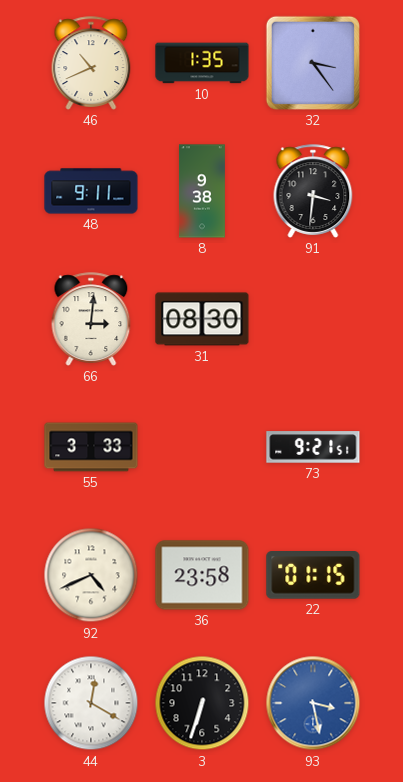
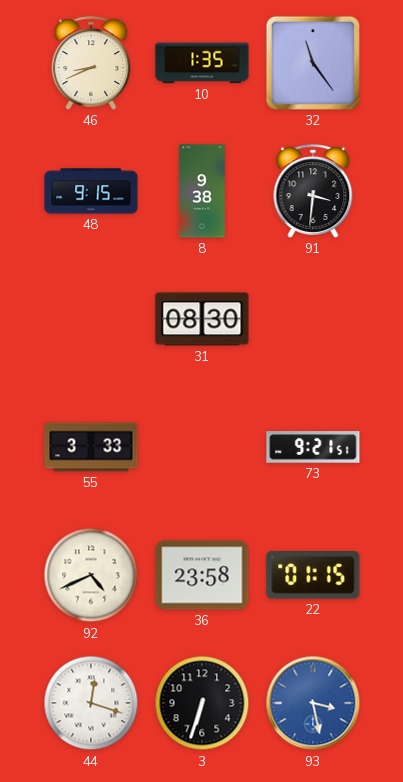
46: 10:41 -> 8:41 (91, 63)
32: 3:24 -> 11:24 (313, 63)
48: 9:11 -> 9:15 (91, 191)
66: 3:01 -> none (91, 319)
44: 12:20 -> 12:18 (91, 703)
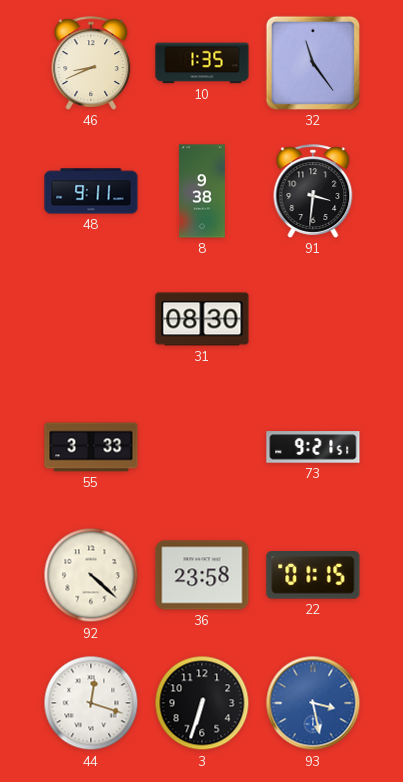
48: 9:15 -> 9:11 (91, 191)
92: 4:41 -> 4:22 (91, 575)
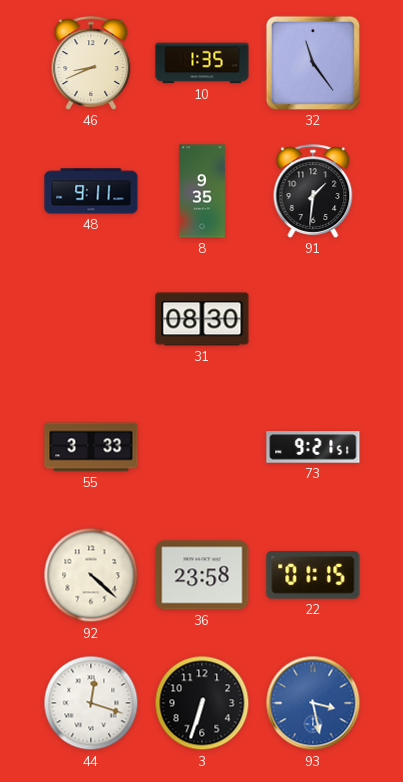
8: 9:38 -> 9:35 (202, 191)
91: 3:31 -> 1:31 (313, 191)
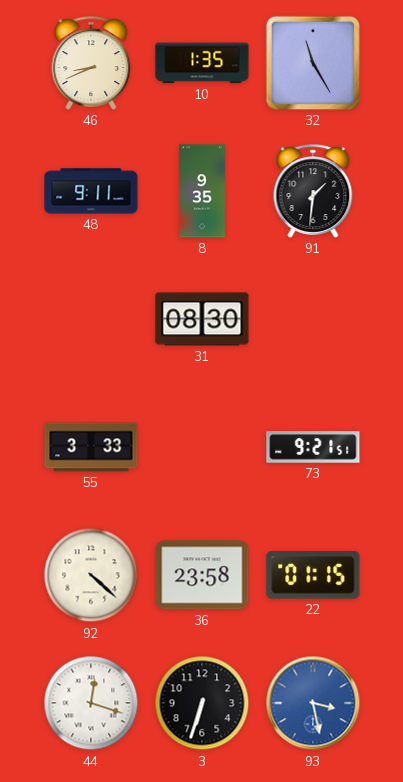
32: 11:24 -> 11:25 (313, 63)
